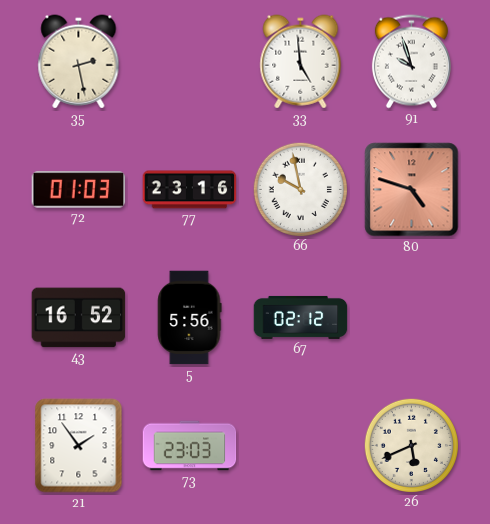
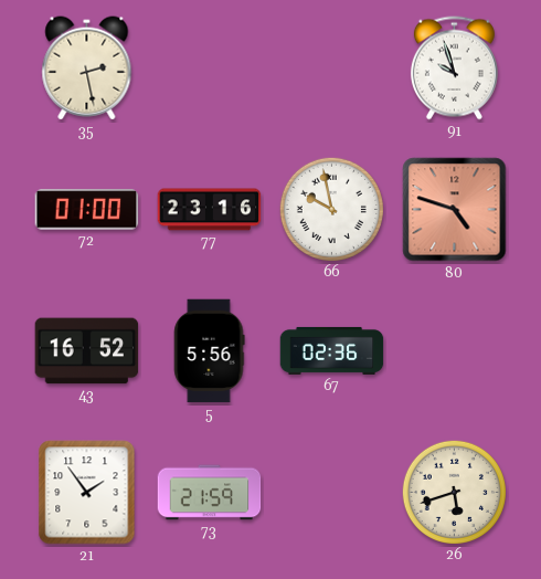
33: 4:59 -> none (301, 62)
72: 01:03 -> 01:00 (87, 210)
67: 02:12 -> 02:36 (332, 350)
73: 23:03 -> 21:59 (210, 493)
26: 5:41 -> 5:42 (454, 492)
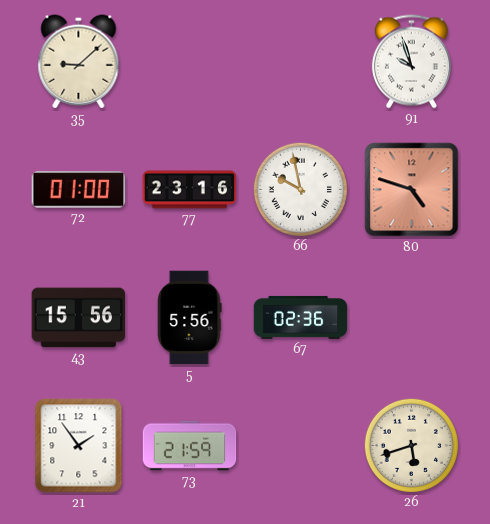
35: 2:28 -> 9:08 (79, 62)
43: 16:52 -> 15:56 (79, 318)
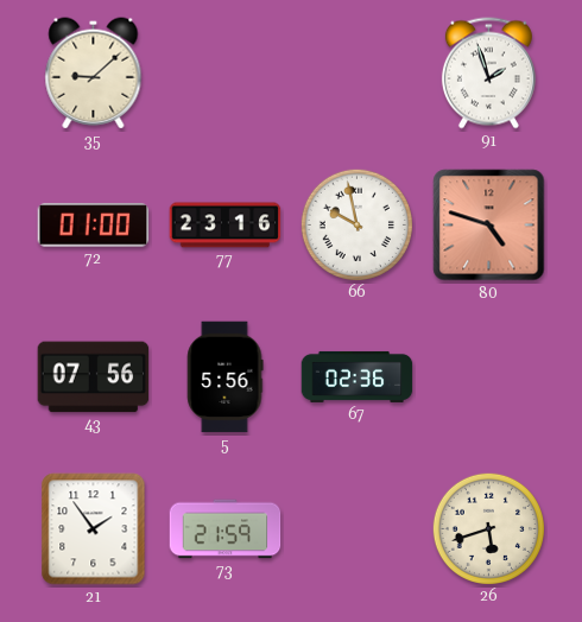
91: 9:57 -> 1:57 (488, 74)
43: 15:56 -> 07:56 (94, 377)
